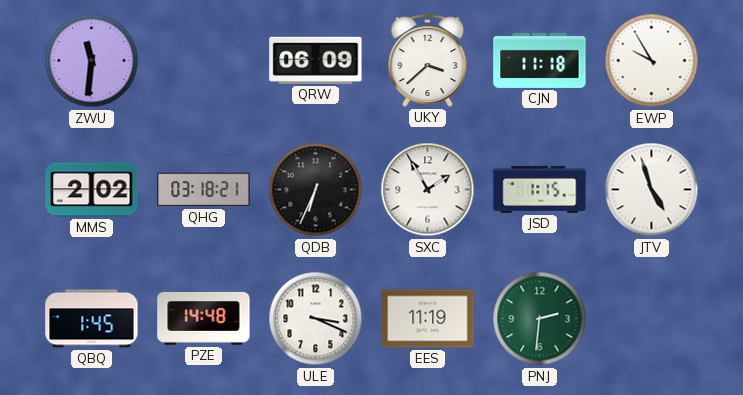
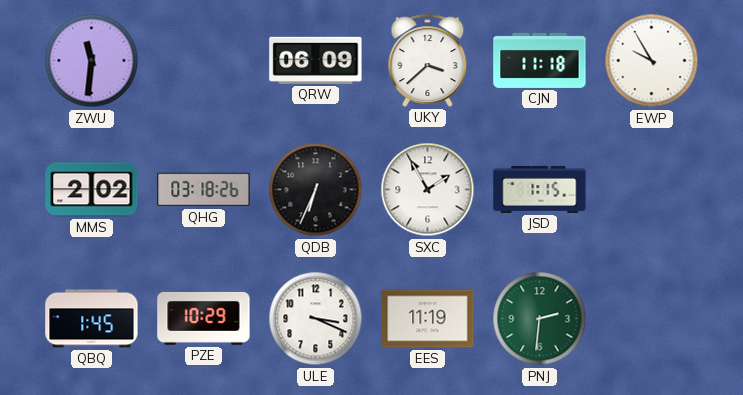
QHG: 03:18:21 -> 03:18:26 (204, 190)
JTV: 4:57 -> none (652, 190)
PZE: 14:48 -> 10:29 (204, 319)
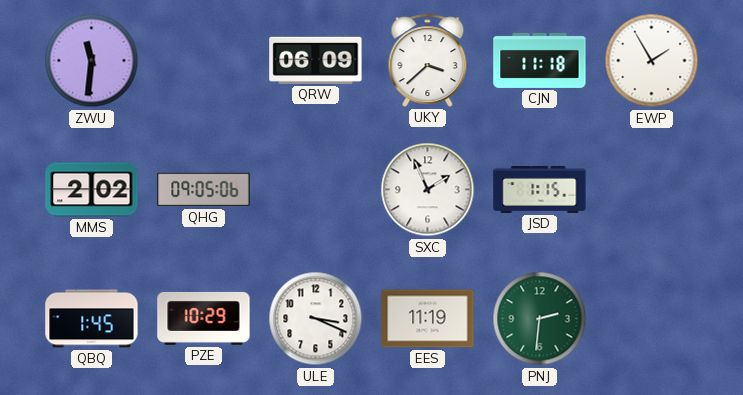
EWP: 9:55 -> 1:55 (652, 61)
QHG: 03:18 -> 09:05 (204, 190)
QDB: 6:34 -> none (316, 190)
SXC: 1:55 -> 1:56 (428, 190)
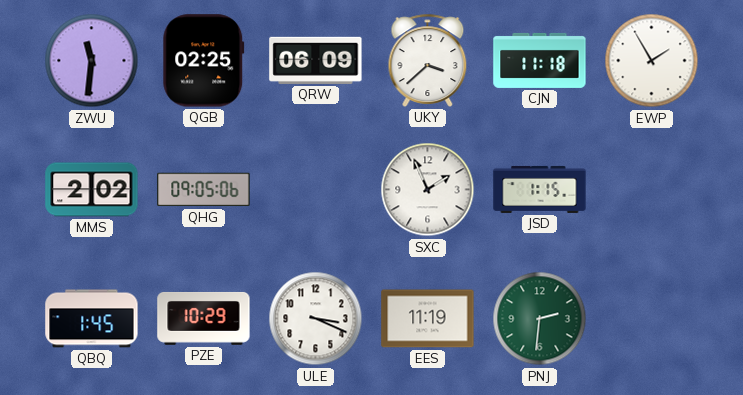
QGB: none -> 02:25 (204, 61)
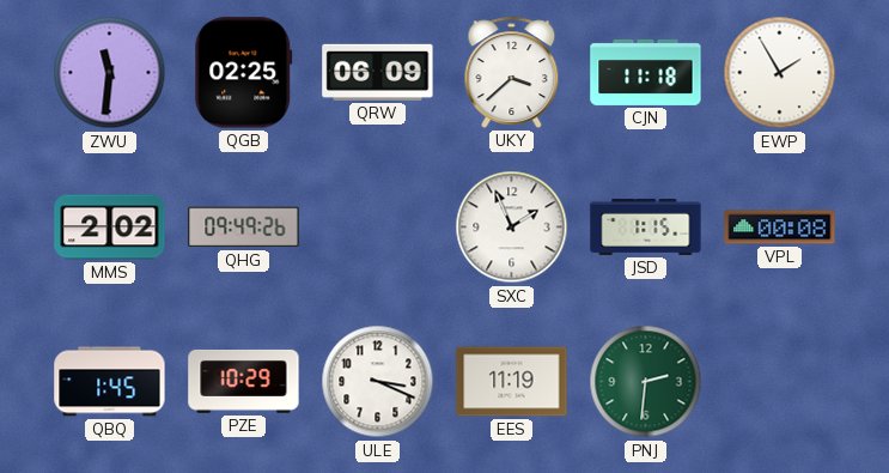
QHG: 09:05 -> 09:49 (244, 228)
VPL: none -> 00:08 (780, 228)
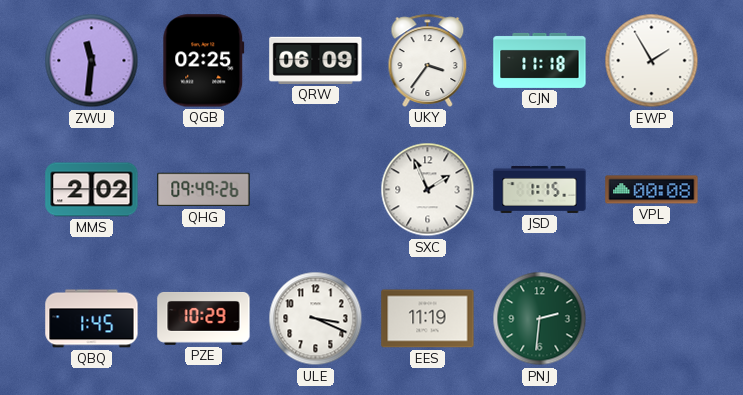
UKY: 3:38 -> 3:36 (428, 60)
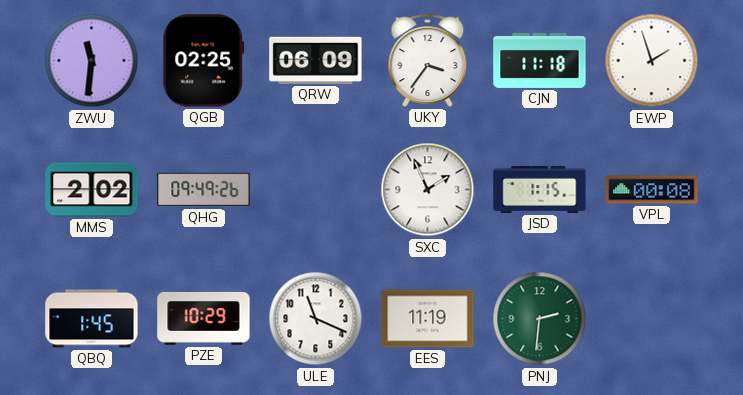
EWP: 1:55 -> 1:57 (652, 61)
ULE: 3:19 -> 11:19 (316, 319)
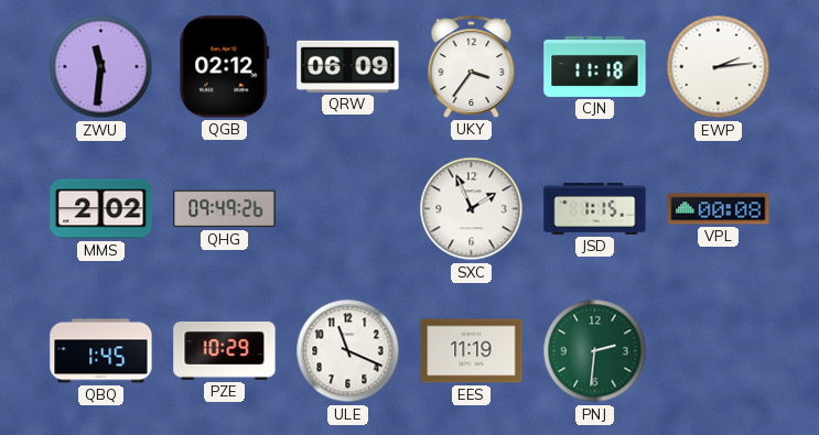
QGB: 02:25 -> 02:12 (225, 67)
EWP: 1:57 -> 2:14 (719, 67)
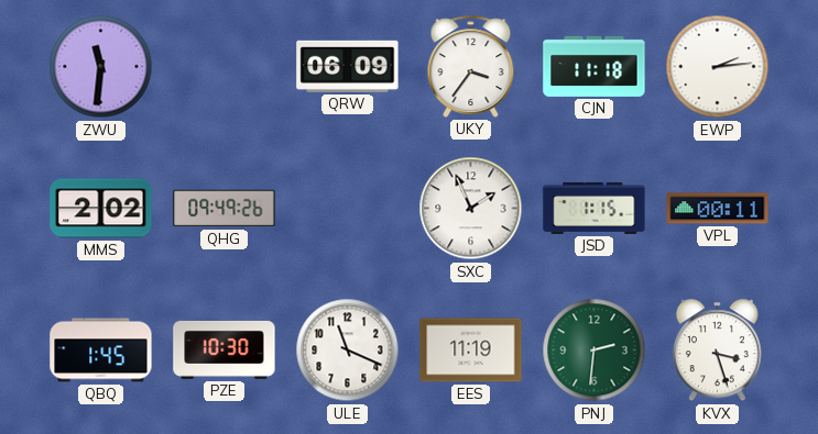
QGB: 02:12 -> none (225, 67)
VPL: 00:08 -> 00:11 (718, 209)
PZE: 10:29 -> 10:30 (225, 350)
KVX: none -> 3:27 (717, 350)
